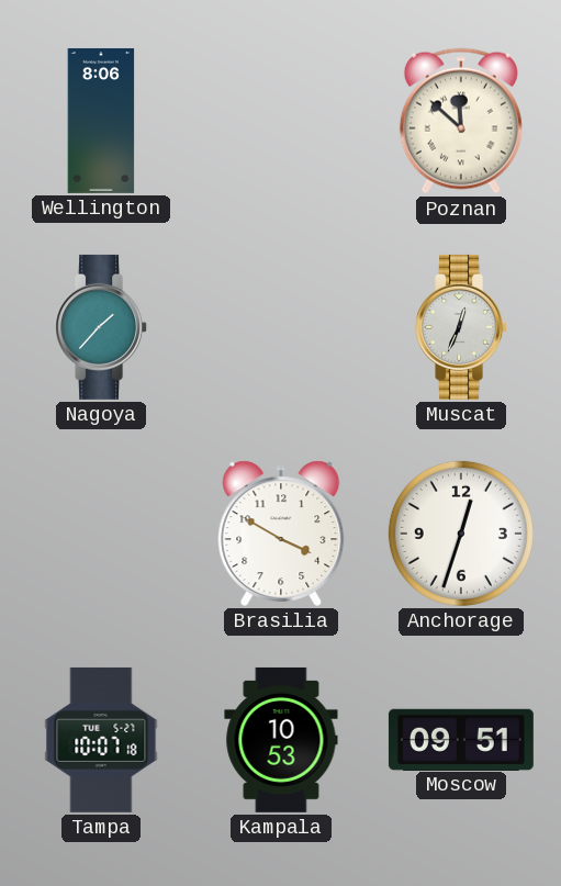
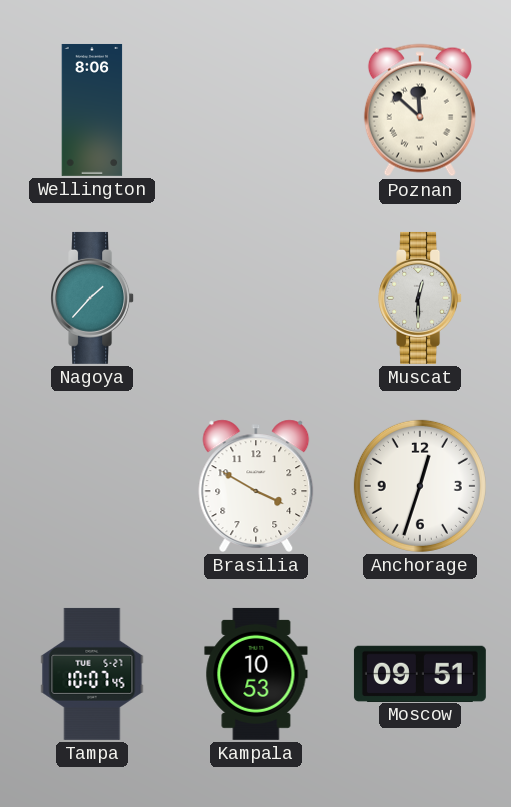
Muscat: 12:34 -> 12:30 (421, 298)
Tampa: 10:07:18 -> 10:07:45 (92, 674)
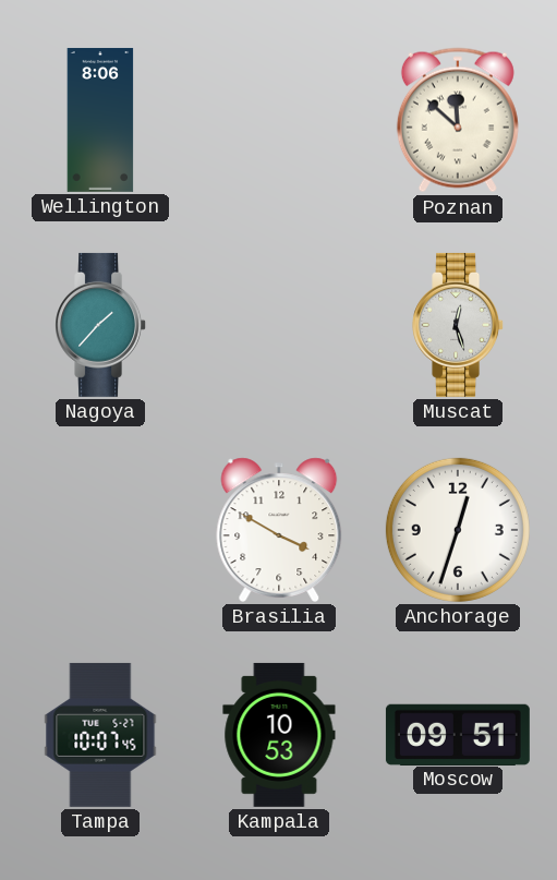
Muscat: 12:30 -> 12:27 (459, 325)
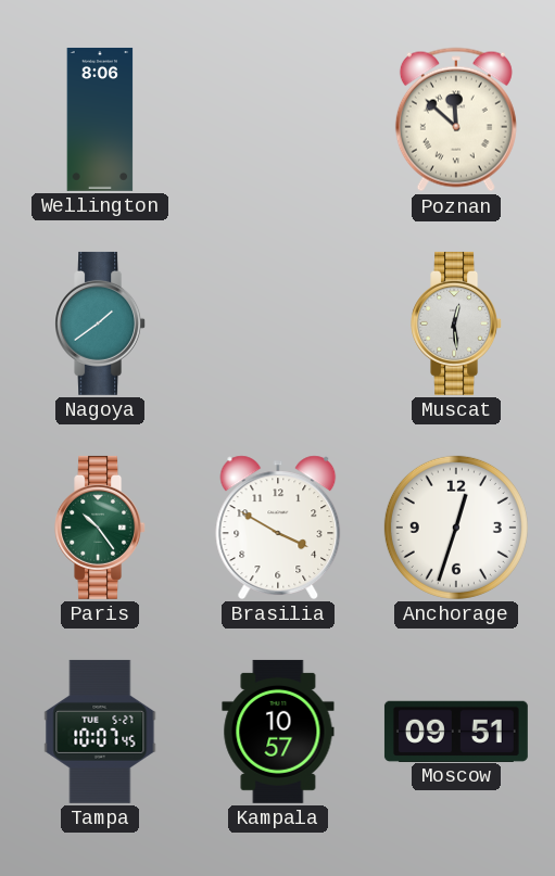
Nagoya: 1:37 -> 1:39 (101, 323)
Muscat: 12:27 -> 12:29 (457, 323)
Paris: none -> 10:24 (101, 528)
Kampala: 10:53 -> 10:57 (278, 732)
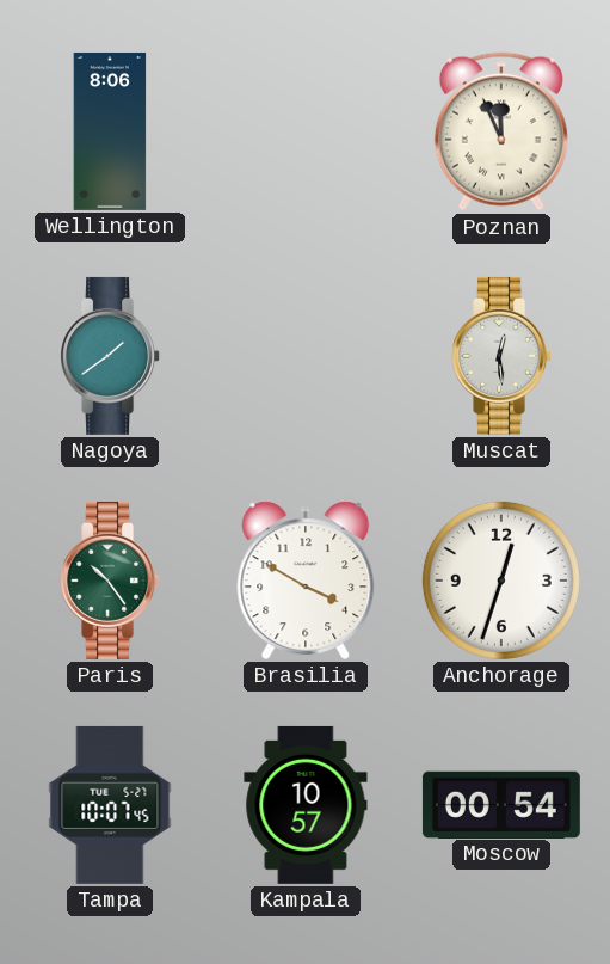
Poznan: 11:52 -> 11:56 (501, 131)
Moscow: 09:51 -> 00:54 (501, 804)
